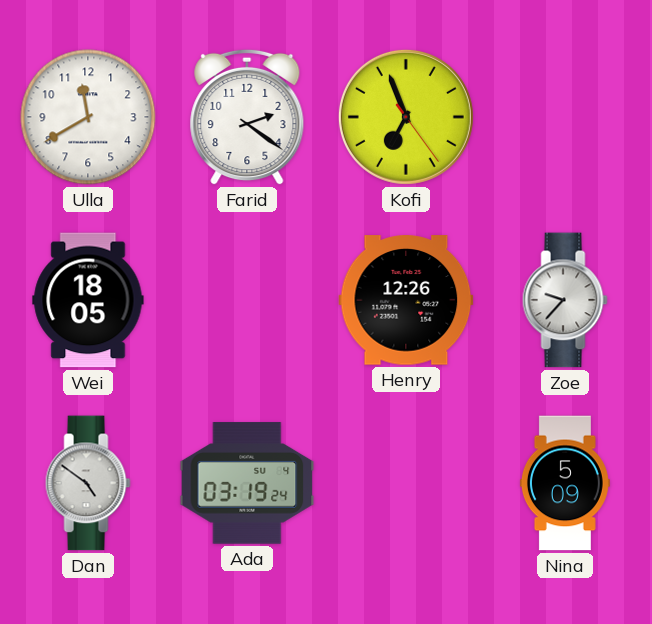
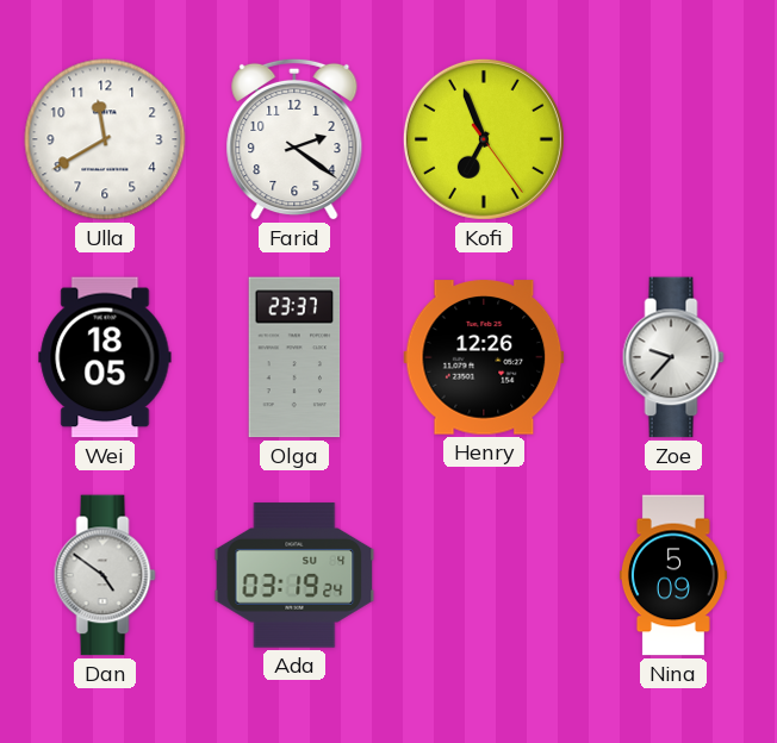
Olga: none -> 23:37 (294, 357)
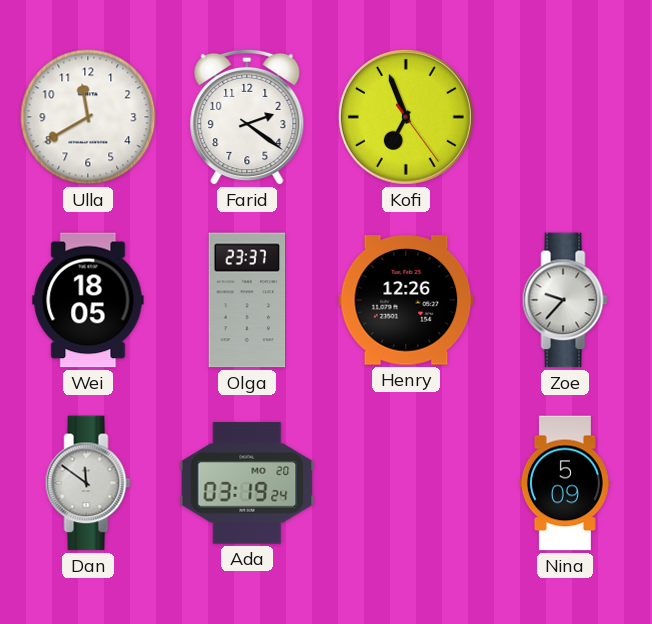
Dan: 4:51 -> 11:51 (88, 483)
Ada date: SU 4 -> MO 20 (247, 483)
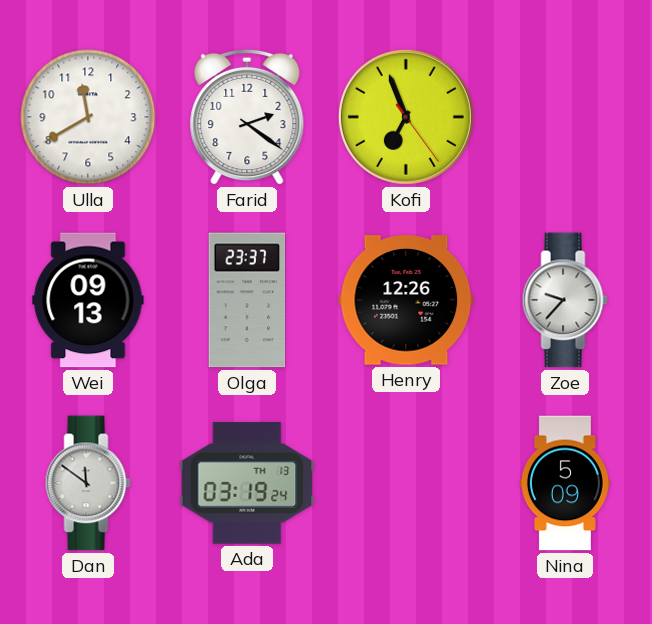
Wei: 18:05 -> 09:13 (88, 300)
Ada date: MO 20 -> TH 13 (247, 483)
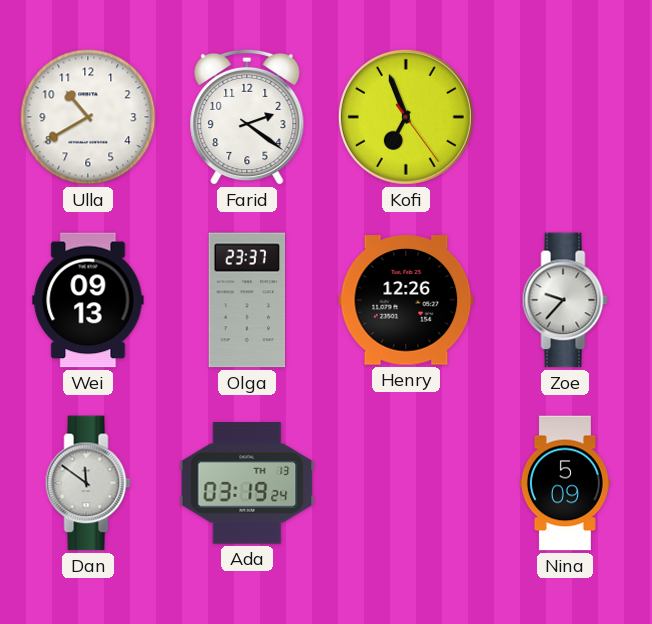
Ulla: 11:40 -> 10:40 (88, 117)
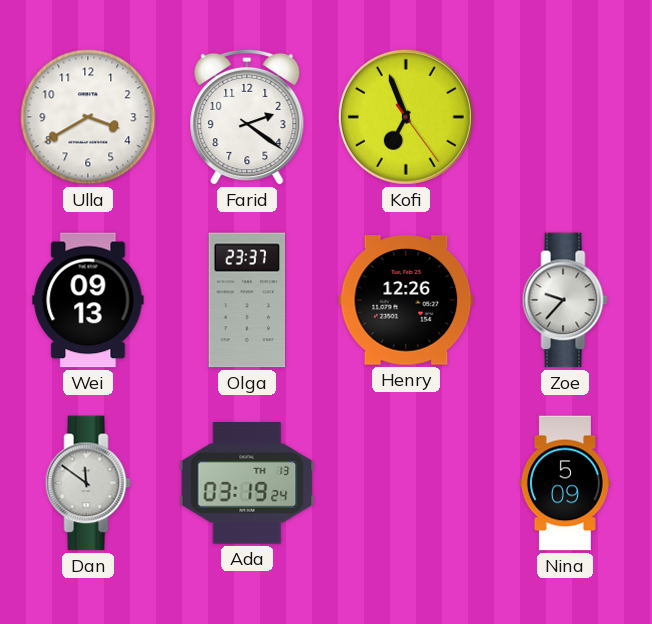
Ulla: 10:40 -> 3:40 (88, 117)
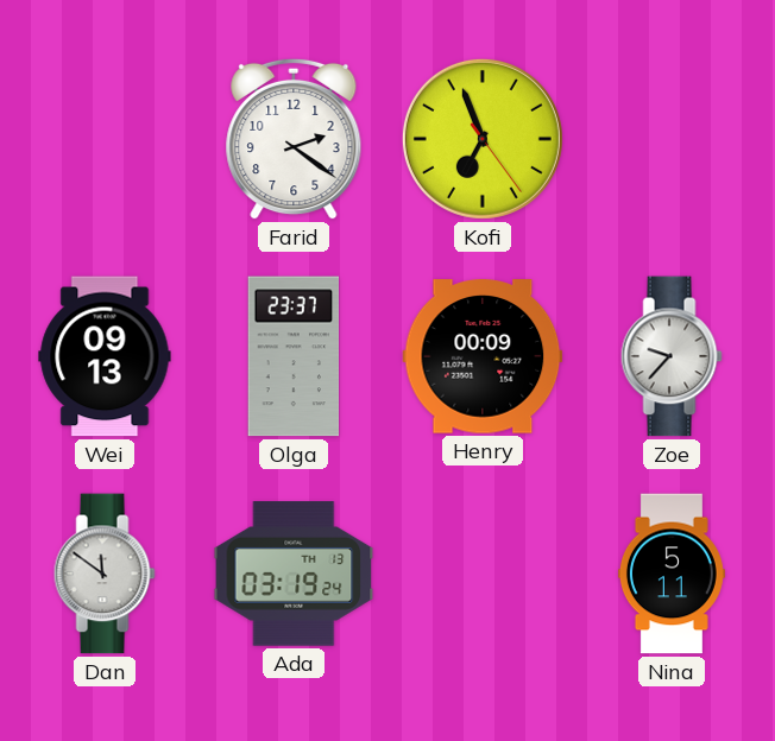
Ulla: 3:40 -> none (88, 117)
Henry: 12:26 -> 00:09 (483, 356)
Nina: 5:09 -> 5:11 (672, 574)
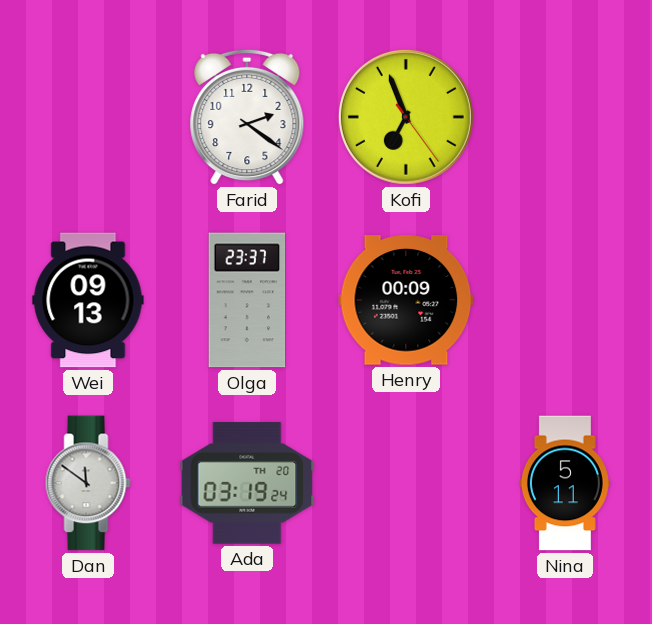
Zoe: 9:37 -> none (672, 356)
Ada date: TH 13 -> TH 20 (247, 483)
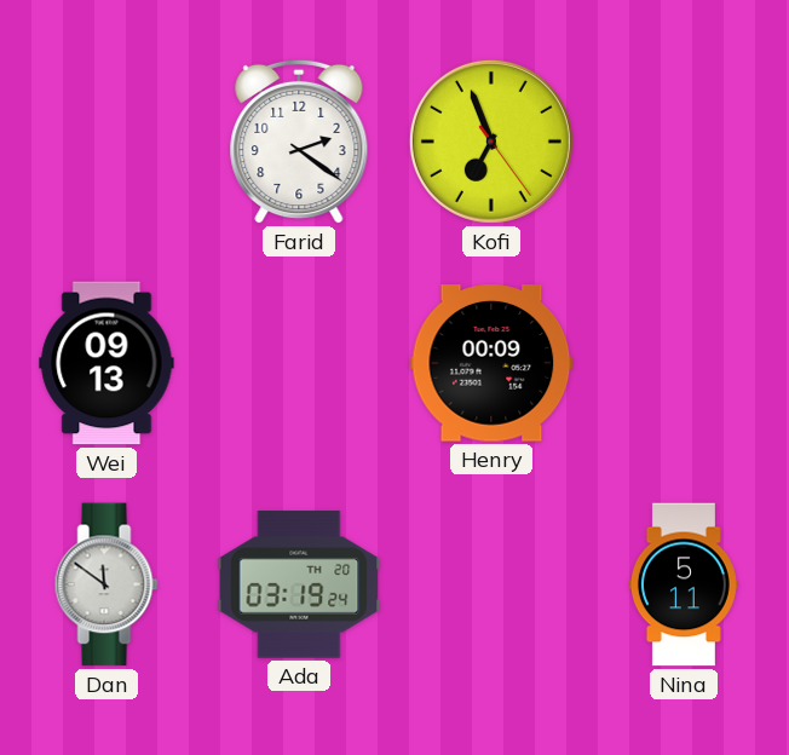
Olga: 23:37 -> none (247, 300)
